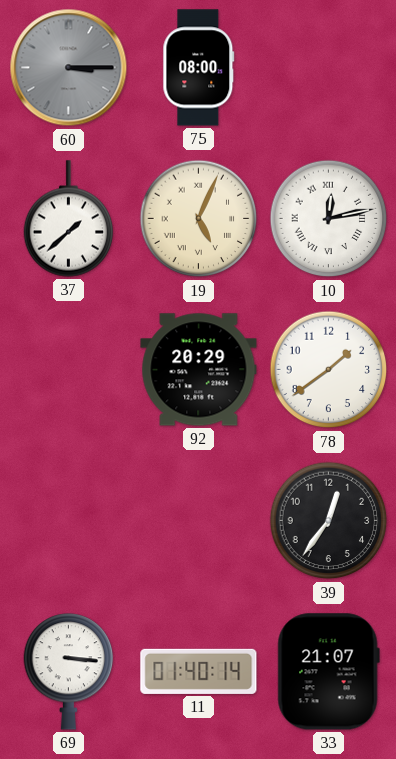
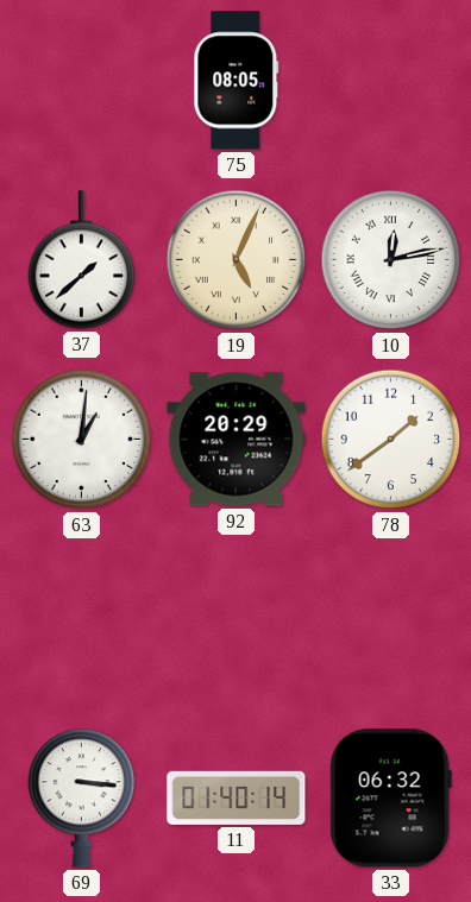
60: 3:15 -> none (69, 68)
75: 08:00 -> 08:05 (237, 81)
63: none -> 1:01 (82, 440)
39: 12:36 -> none (329, 521)
33: 21:07 -> 06:32 (390, 799)
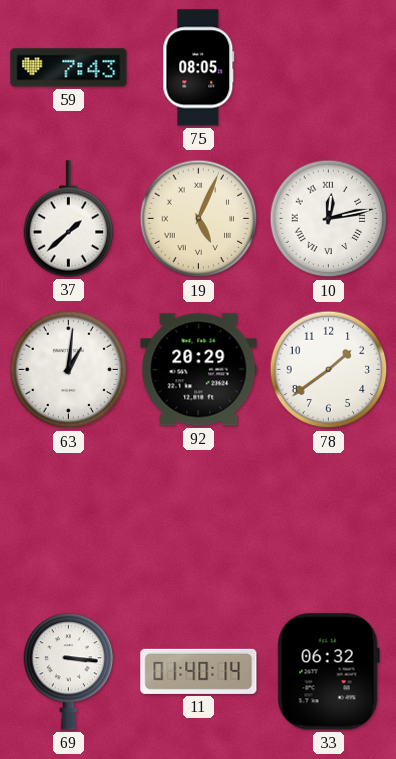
59: none -> 7:43 (69, 68)
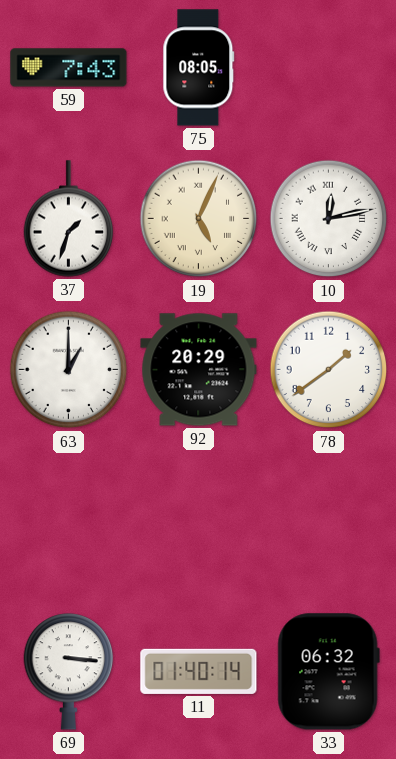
37: 1:38 -> 1:33 (69, 219)
63: 1:01 -> 1:00 (69, 370)
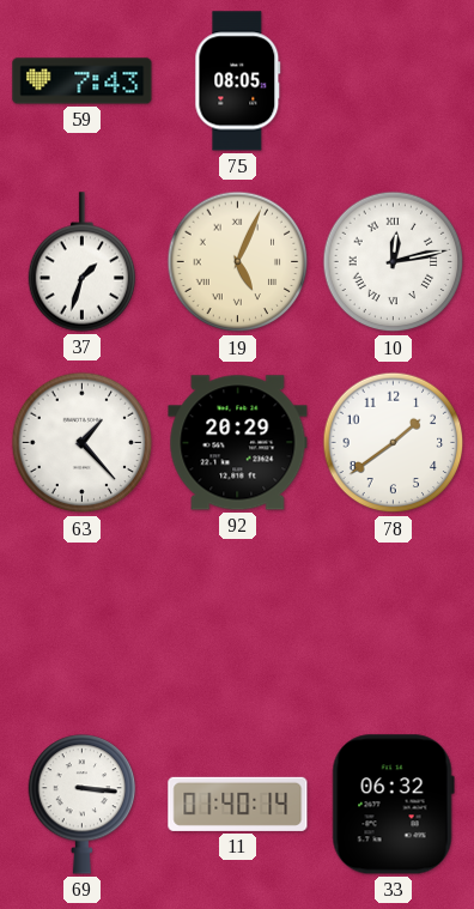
63: 1:00 -> 1:23 (83, 443)
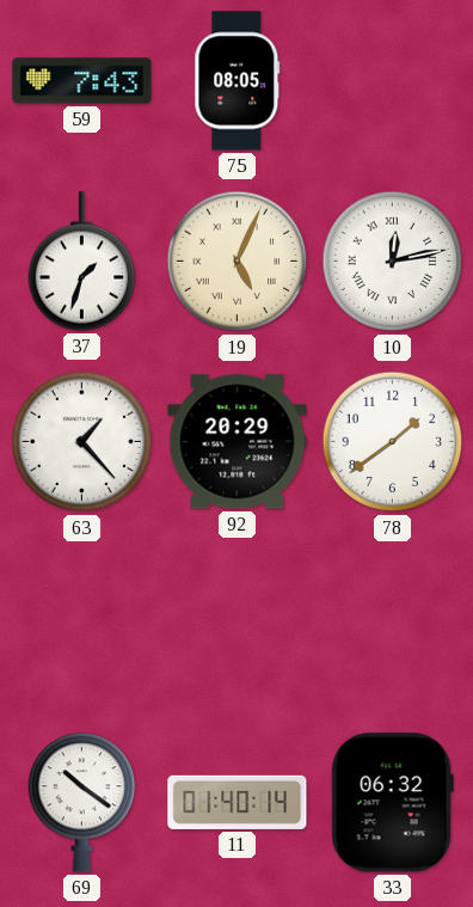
69: 3:16 -> 10:21 (82, 803)
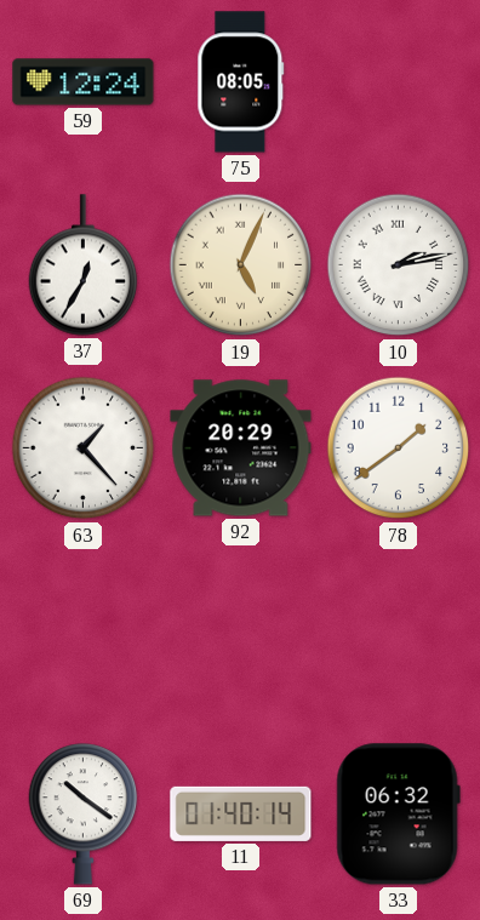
59: 7:43 -> 12:24 (84, 82)
37: 1:33 -> 12:35 (84, 265)
10: 12:13 -> 2:13 (399, 265)
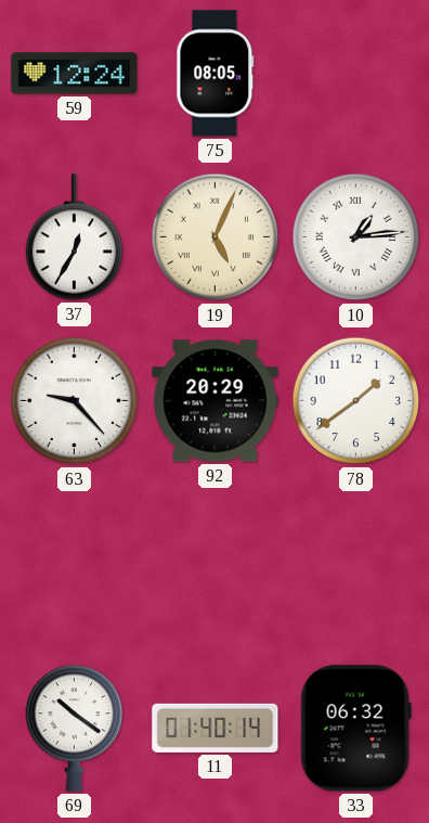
10: 2:13 -> 1:14 (356, 237)
63: 1:23 -> 9:23 (75, 401)
